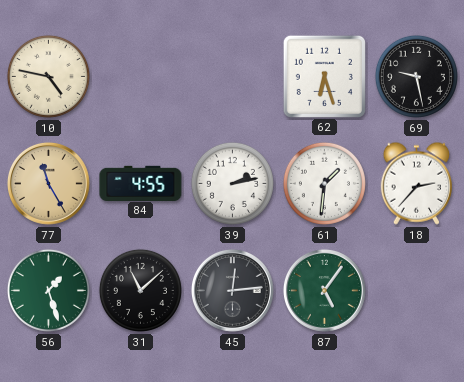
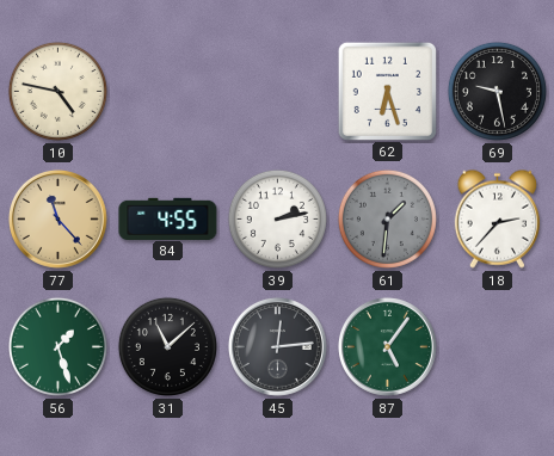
77: 11:25 -> 11:23 (57, 218)
61 dial: white -> grey (387, 218)
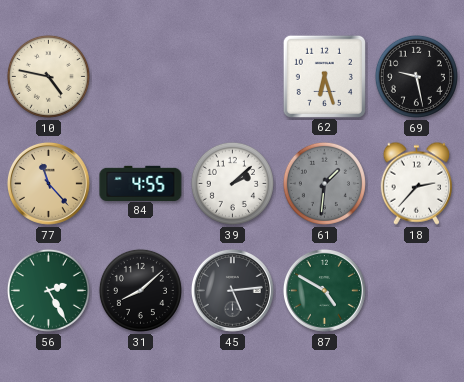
39: 2:13 -> 2:08 (232, 183)
56: 1:27 -> 2:25 (48, 290)
31: 11:08 -> 8:08 (140, 290)
45: 12:14 -> 5:14 (232, 290)
87: 5:06 -> 4:50 (324, 290)
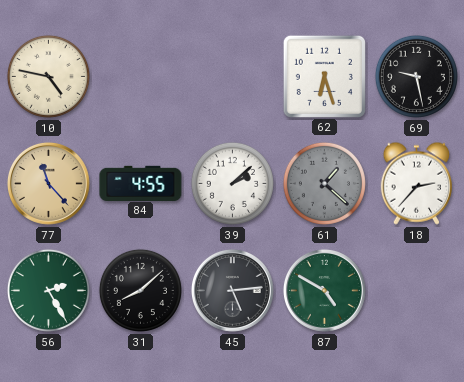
61: 1:31 -> 1:22 (324, 183)
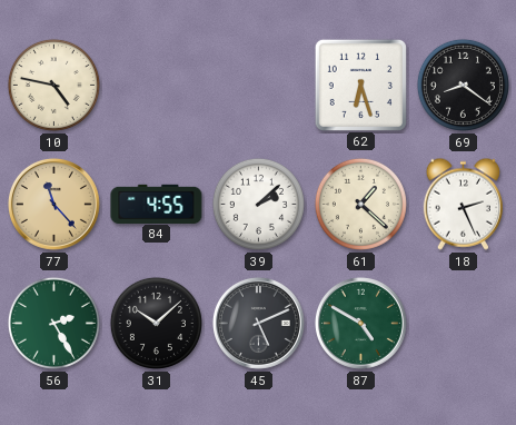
69: 9:28 -> 8:21 (463, 85)
61 dial: grey -> cream (360, 204)
18: 2:37 -> 2:26 (463, 204)
31: 8:08 -> 10:08 (156, 323)
45: 5:14 -> 5:11 (258, 323)
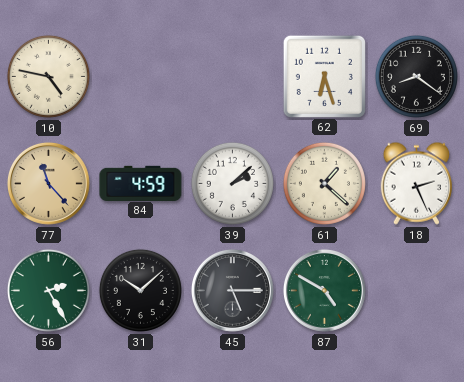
84: 4:55 -> 4:59 (141, 183)
45: 5:11 -> 5:15 (232, 290)
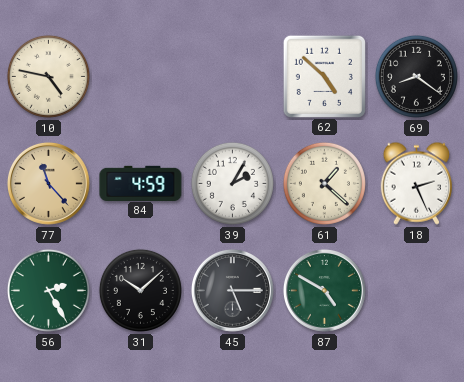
62: 6:27 -> 4:52 (324, 76)
39: 2:08 -> 2:05 (232, 183)
